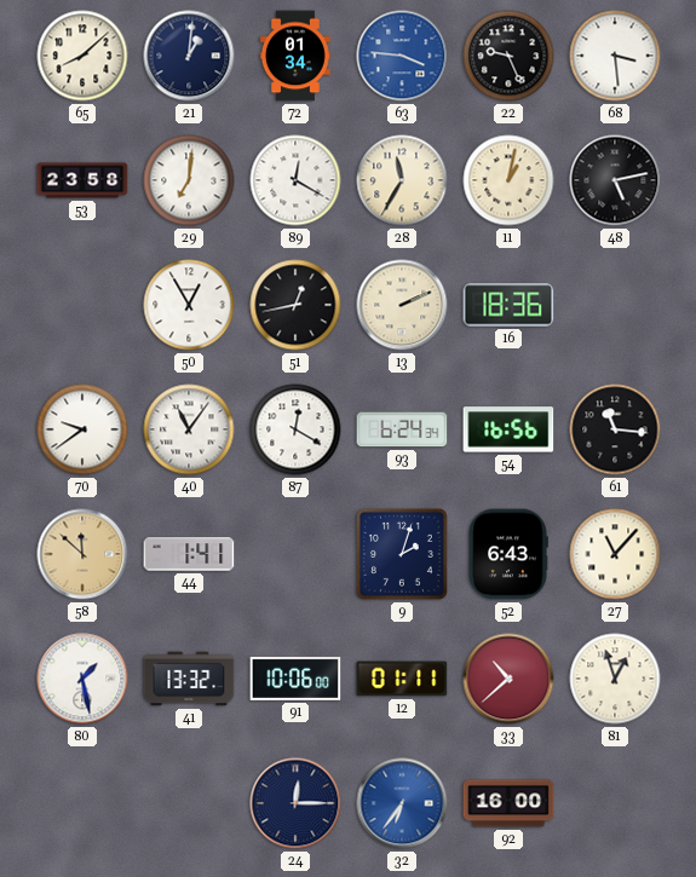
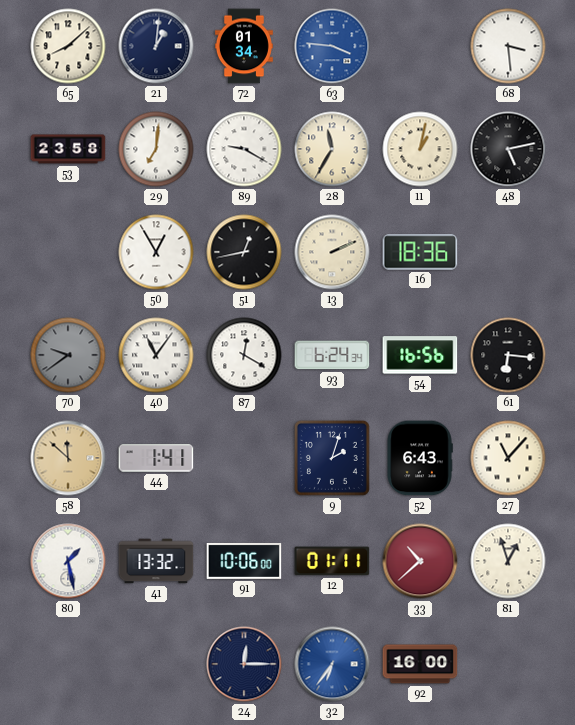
22: 9:26 -> none (508, 56)
89: 12:20 -> 9:20 (244, 149)
70 dial: white -> grey (68, 355)
61: 11:16 -> 6:16 (508, 355)
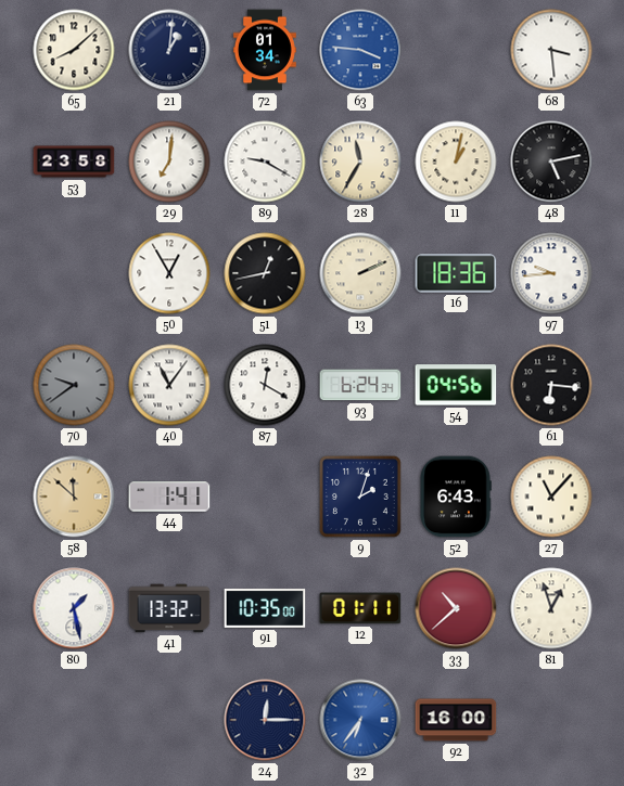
97: none -> 9:44 (551, 273)
54: 16:56 -> 04:56 (456, 385)
91: 10:06 -> 10:35 (265, 608)
